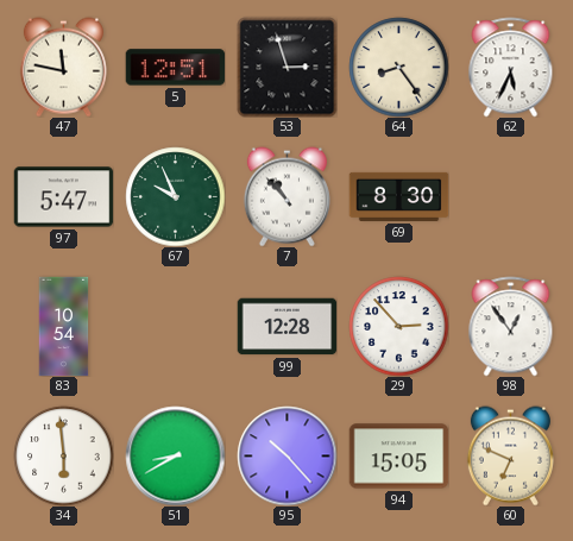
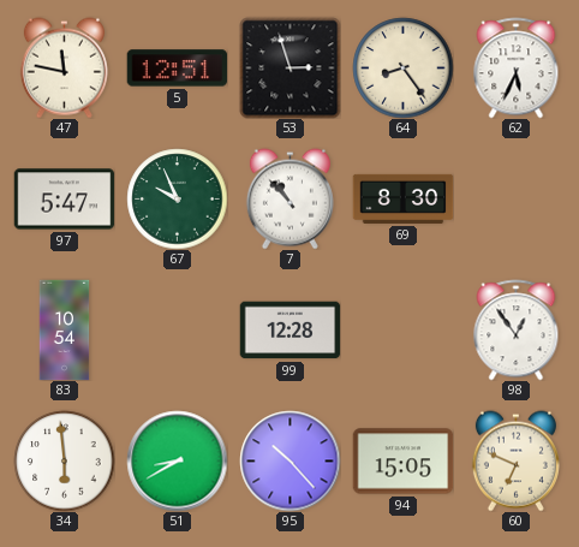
29: 2:53 -> none (398, 326)
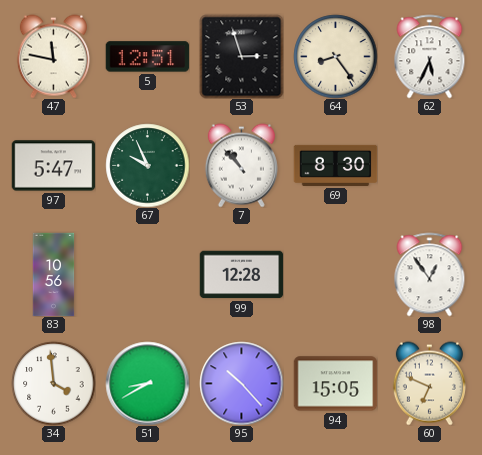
83: 10:54 -> 10:56 (54, 274)
34: 5:59 -> 3:59 (53, 383)
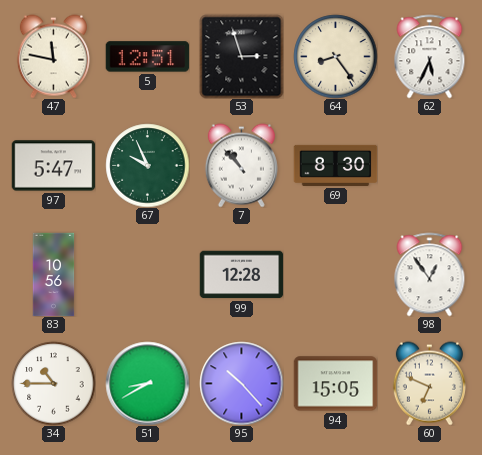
34: 3:59 -> 10:45 (53, 383)
